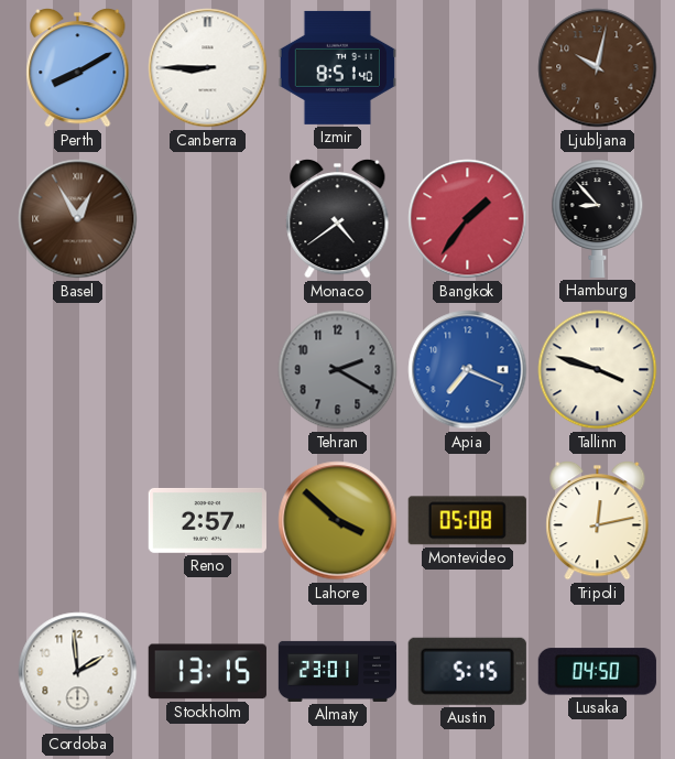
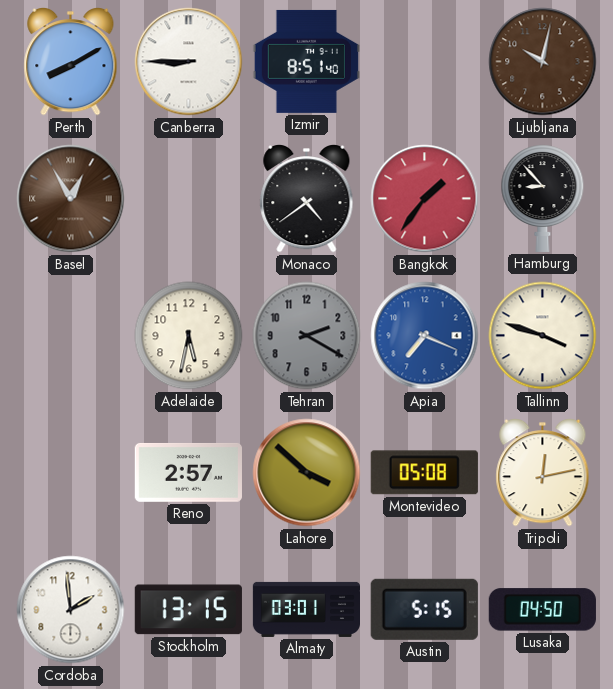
Adelaide: none -> 5:32 (189, 336)
Almaty: 23:01 -> 03:01 (306, 609)
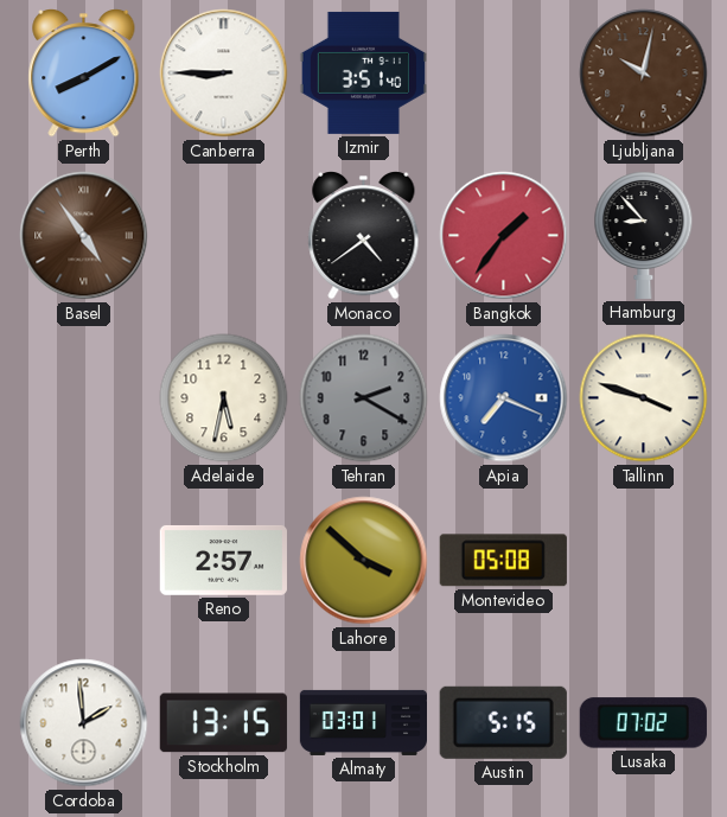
Izmir: 8:51 -> 3:51 (363, 72)
Basel: 12:55 -> 4:54 (84, 236)
Tripoli: 12:13 -> none (543, 473)
Lusaka: 04:50 -> 07:02 (643, 723)
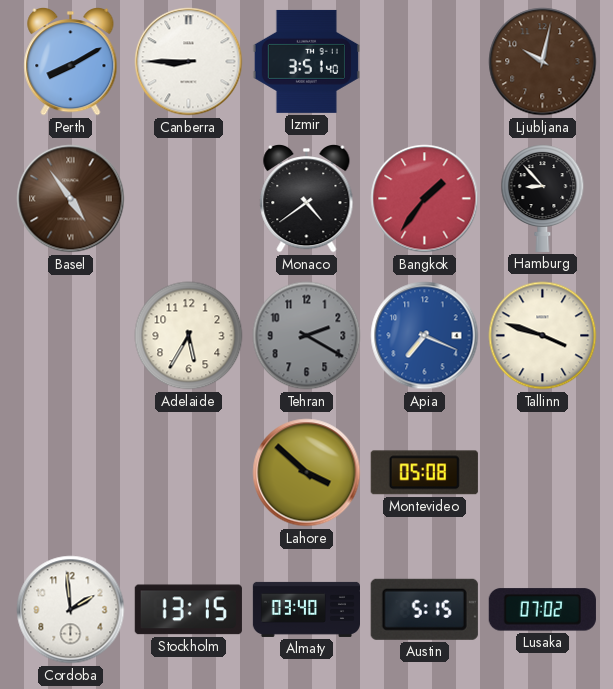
Adelaide: 5:32 -> 5:35 (189, 336)
Reno: 2:57 -> none (223, 560)
Almaty: 03:01 -> 03:40 (306, 609)
